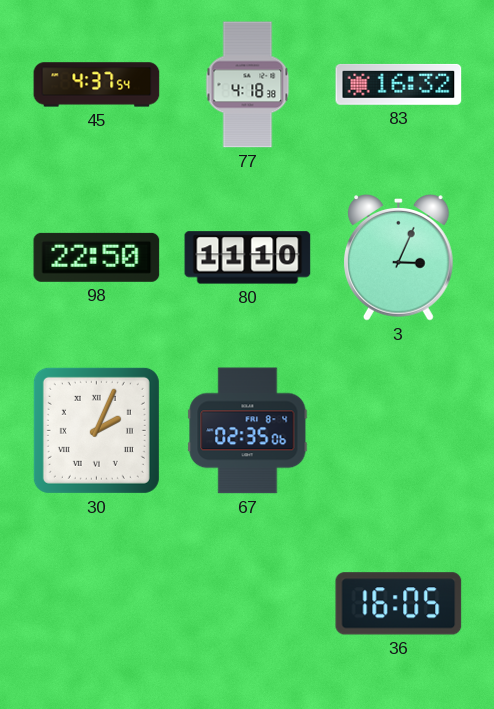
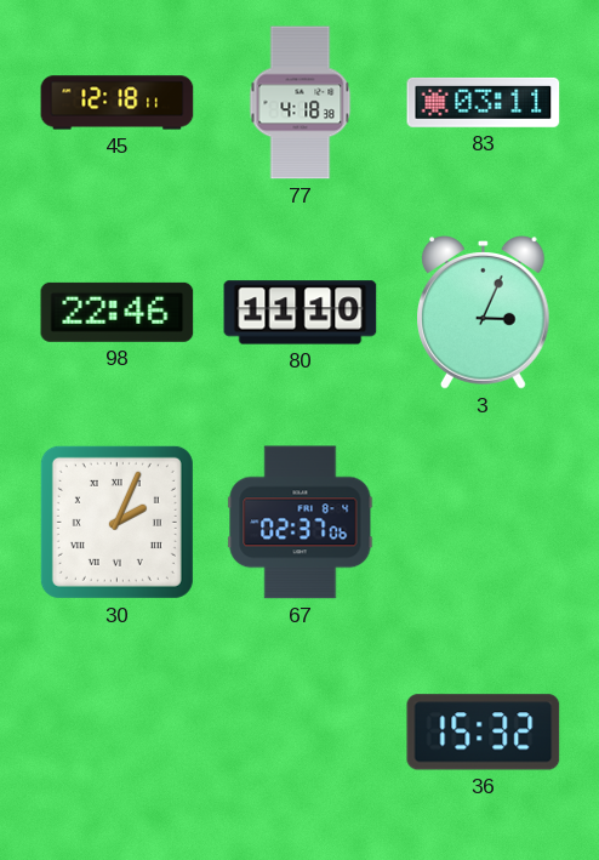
45: 4:37 -> 12:18 (118, 103)
83: 16:32 -> 03:11 (484, 102)
98: 22:50 -> 22:46 (118, 312)
67: 02:35 -> 02:37 (301, 523)
36: 16:05 -> 15:32 (484, 733)
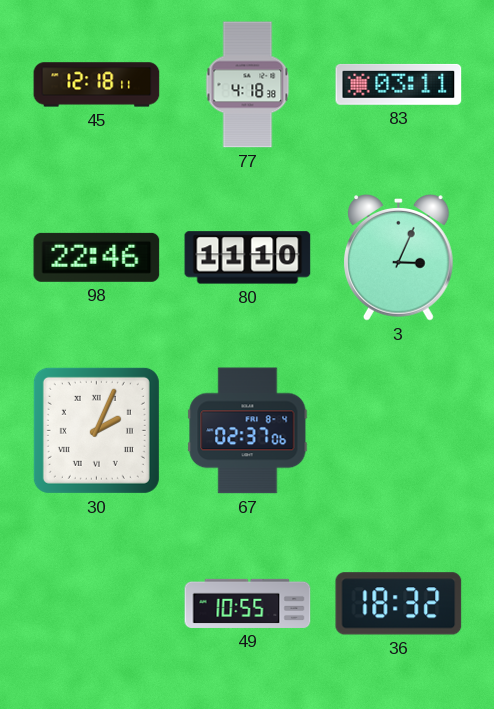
49: none -> 10:55 (248, 603)
36: 15:32 -> 18:32 (399, 604)
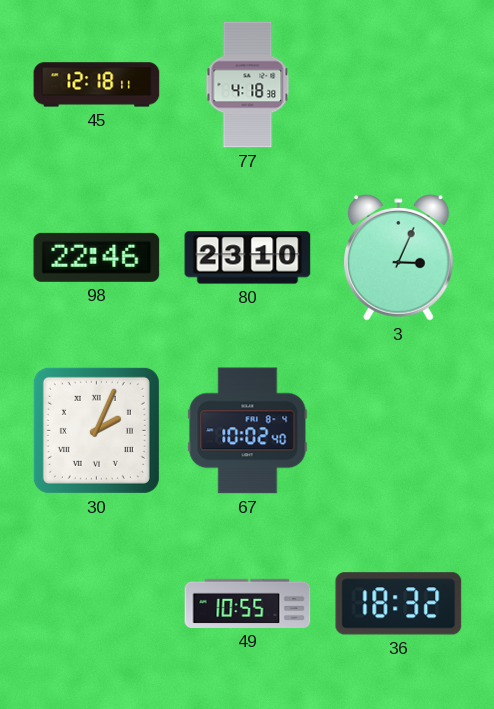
83: 03:11 -> none (399, 84)
80: 11:10 -> 23:10 (248, 258)
67: 02:37 -> 10:02 (248, 431)
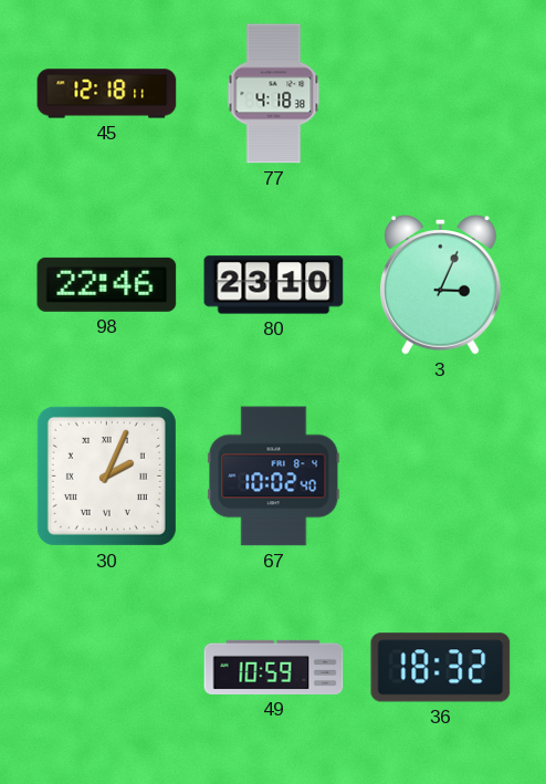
49: 10:55 -> 10:59 (274, 667)
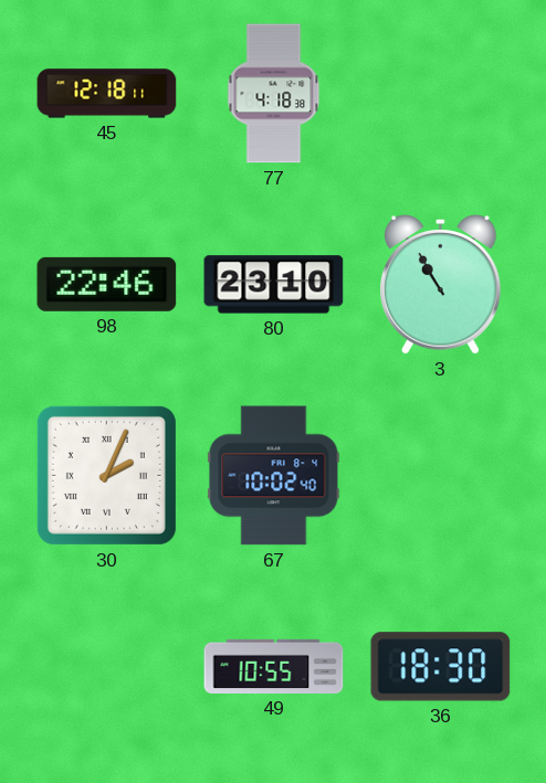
3: 3:04 -> 10:55 (441, 285)
49: 10:59 -> 10:55 (274, 666)
36: 18:32 -> 18:30 (441, 667)
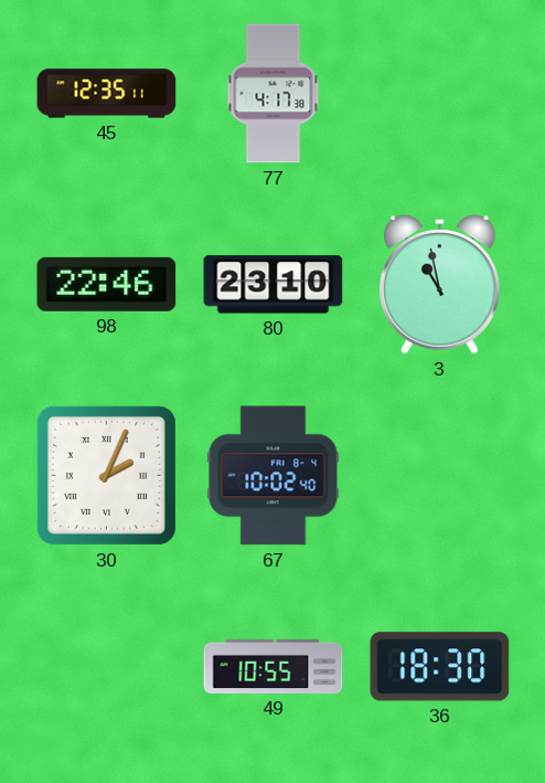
45: 12:18 -> 12:35 (107, 94)
77: 4:18 -> 4:17 (274, 94)
3: 10:55 -> 10:58 (440, 285)
